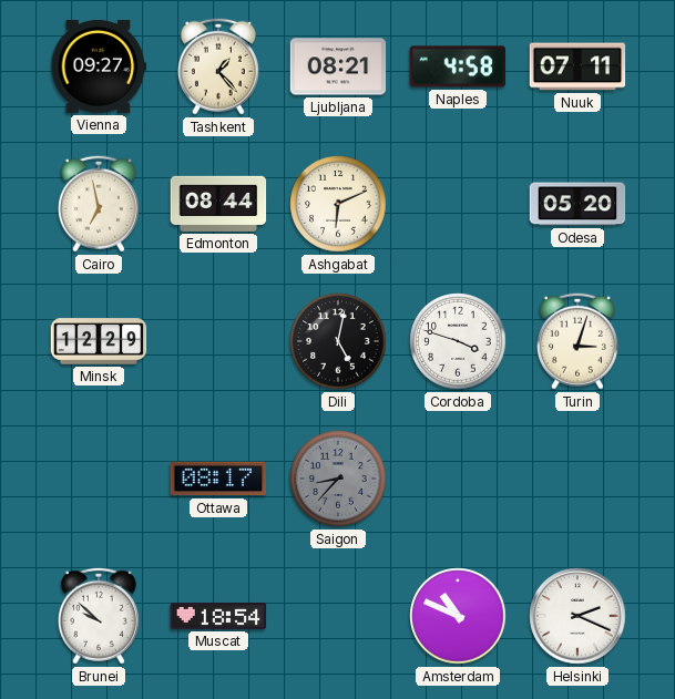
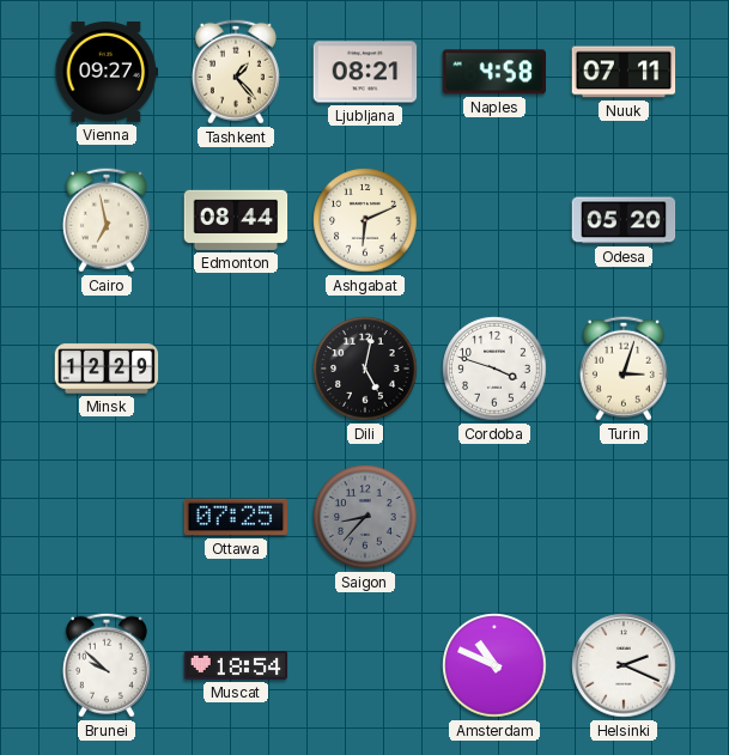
Ottawa: 08:17 -> 07:25 (236, 517)
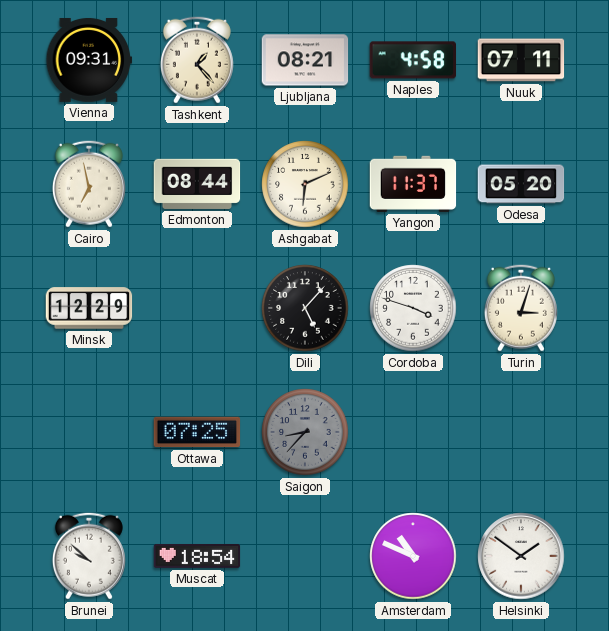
Vienna: 09:27 -> 09:31 (89, 60)
Yangon: none -> 11:37 (413, 184)
Dili: 5:02 -> 5:07 (305, 308)
Helsinki: 2:19 -> 1:51 (521, 556)
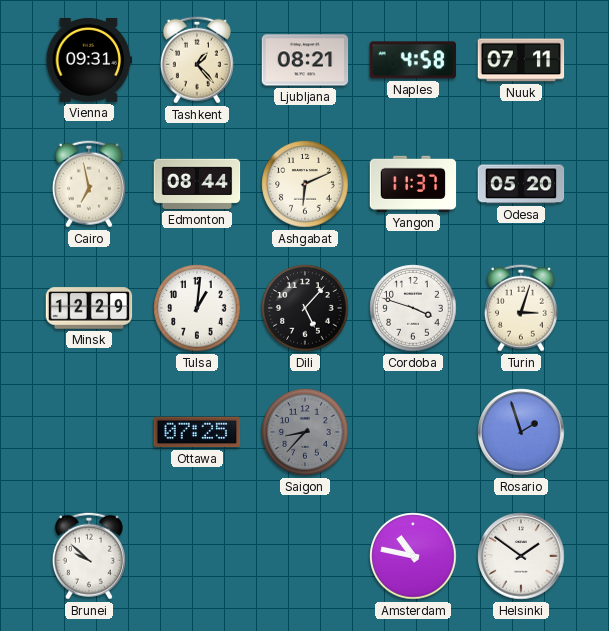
Tulsa: none -> 1:01 (197, 308)
Rosario: none -> 1:57 (521, 432)
Muscat: 18:54 -> none (197, 556)
Amsterdam: 10:49 -> 10:47 (413, 556)
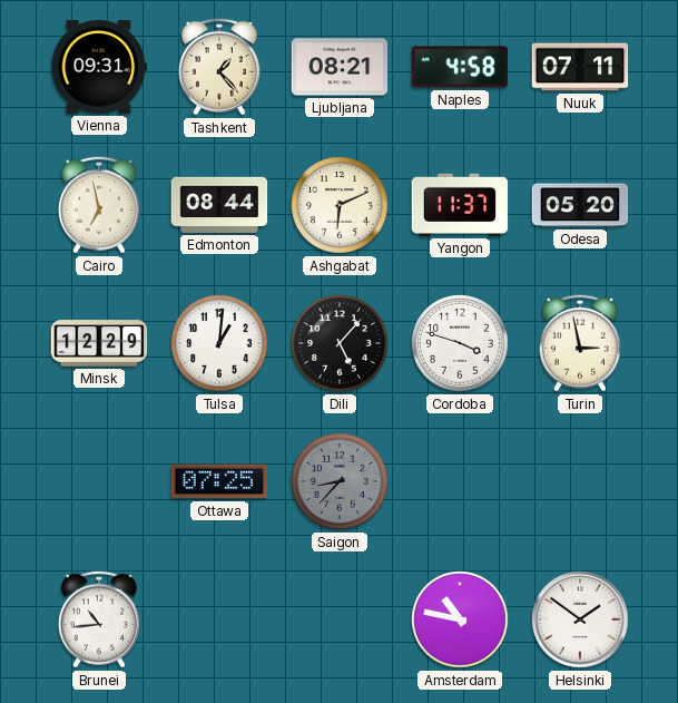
Turin: 3:03 -> 2:58 (580, 343)
Rosario: 1:57 -> none (521, 432)
Brunei: 9:52 -> 10:44 (99, 619)
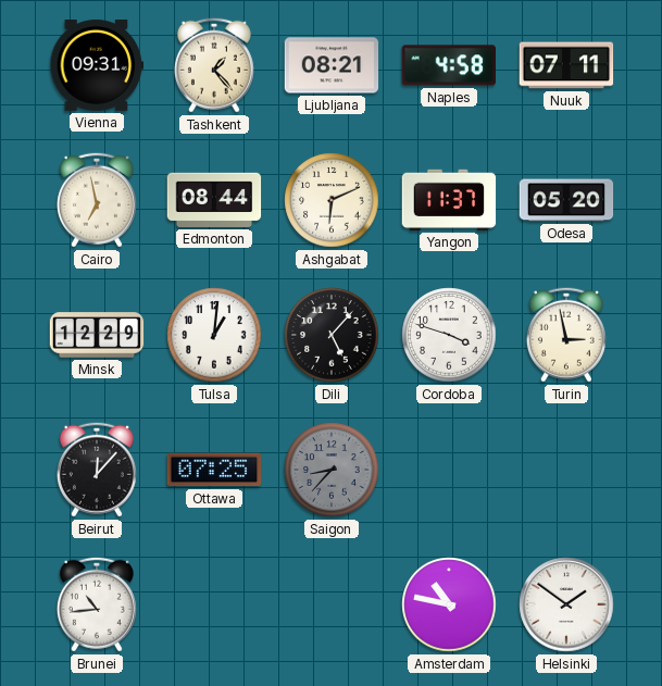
Beirut: none -> 12:07 (97, 470)
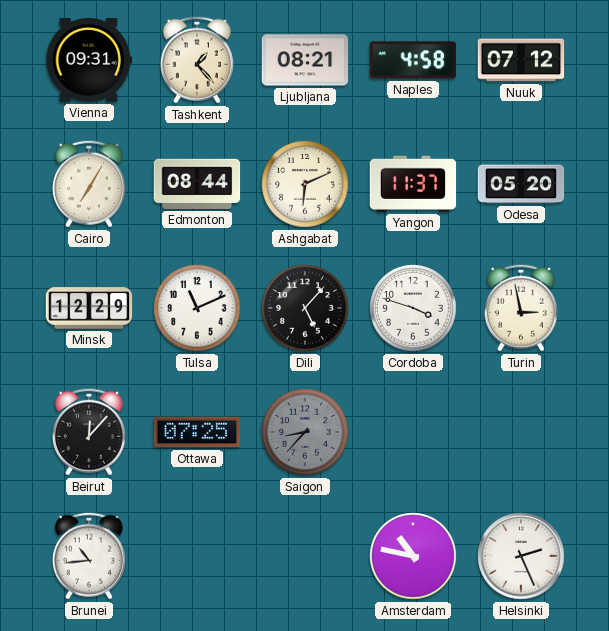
Nuuk: 07:11 -> 07:12 (521, 60)
Cairo: 6:58 -> 7:05 (89, 184)
Tulsa: 1:01 -> 11:11 (197, 308)
Helsinki: 1:51 -> 2:26 (521, 556)
